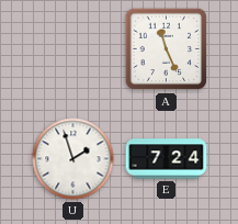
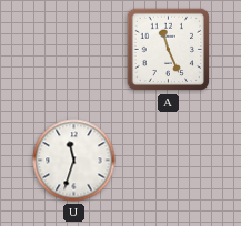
U: 1:57 -> 11:33 (74, 161)
E: 7:24 -> none (167, 159)
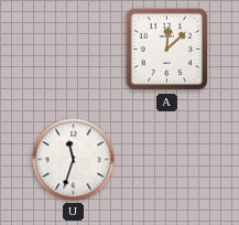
A: 11:26 -> 12:08 (167, 50)
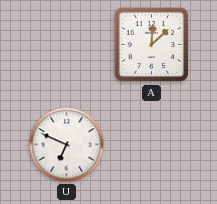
U: 11:33 -> 6:49 (67, 145)
